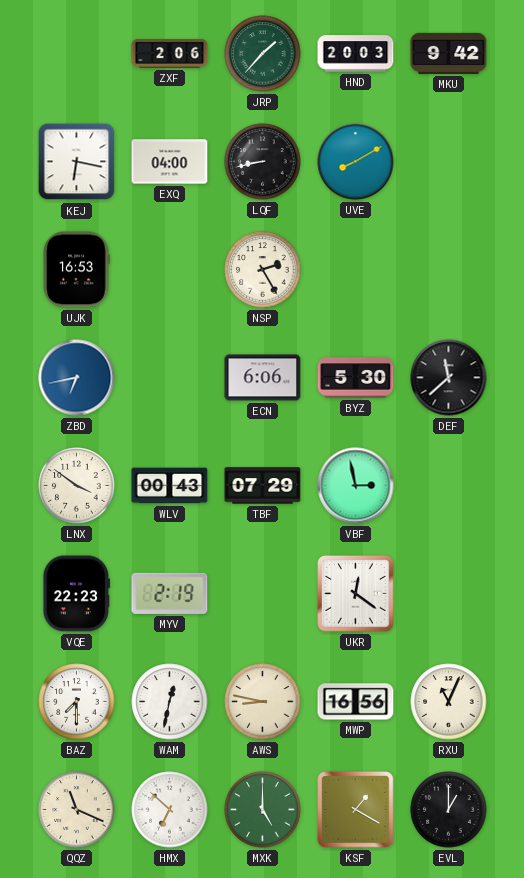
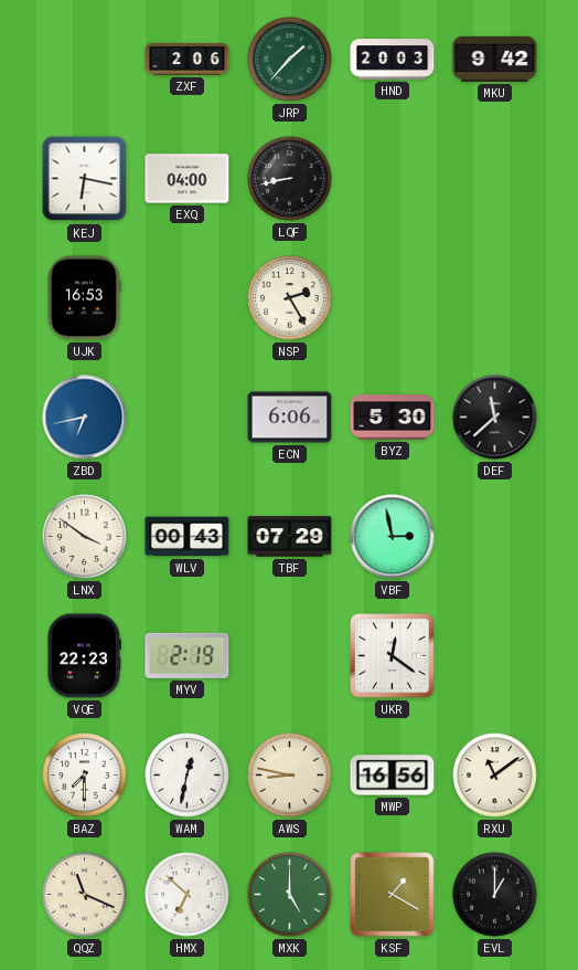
UVE: 8:10 -> none (356, 162)
RXU: 11:04 -> 11:09 (495, 776)
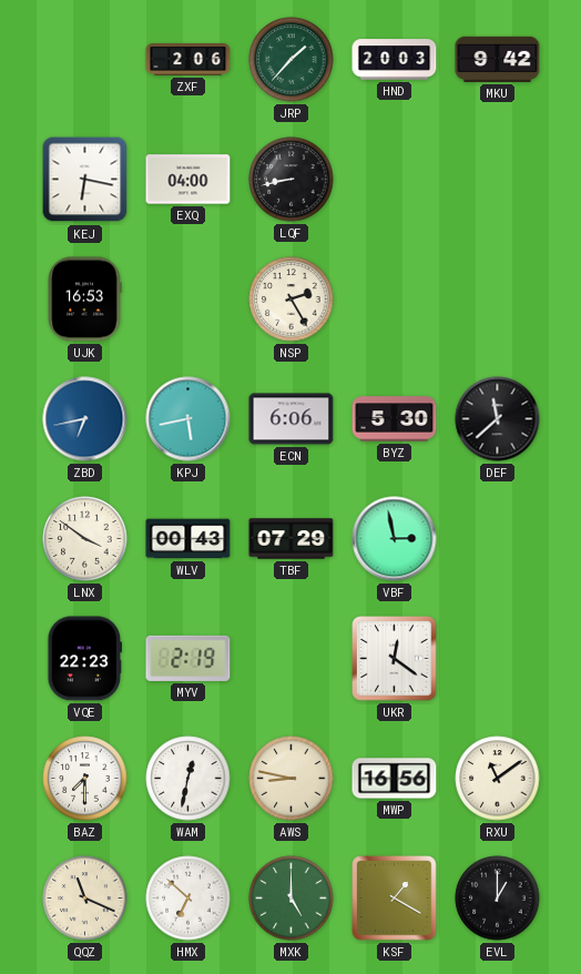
KPJ: none -> 5:43 (188, 419)
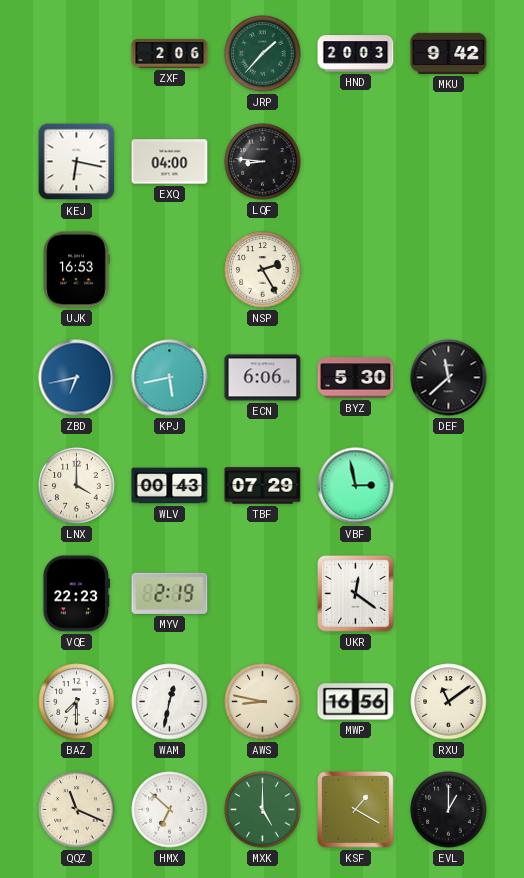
LQF: 8:43 -> 8:46 (263, 162)
LNX: 3:51 -> 4:00 (77, 486)
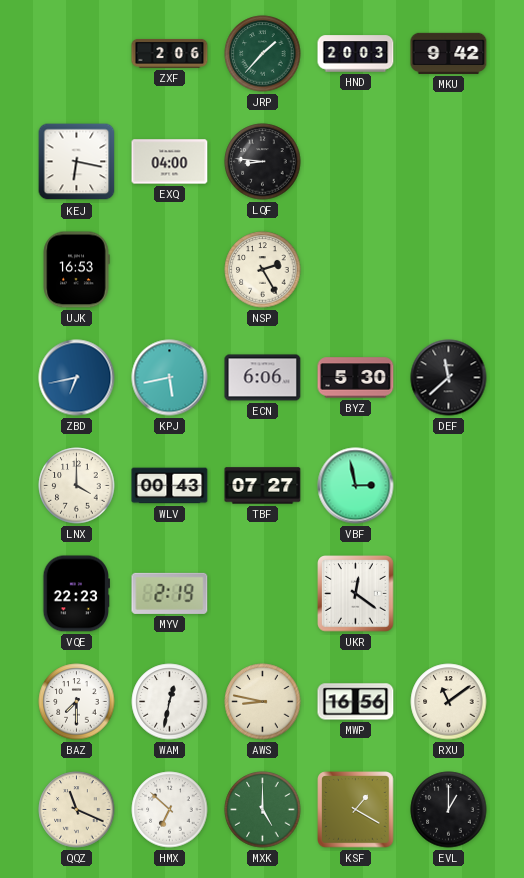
TBF: 07:29 -> 07:27 (263, 486)
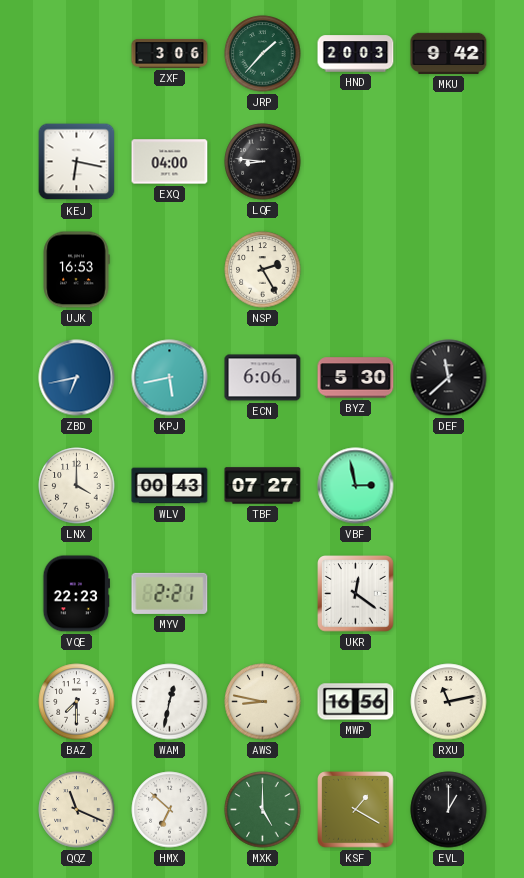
ZXF: 2:06 -> 3:06 (170, 53)
MYV: 2:19 -> 2:21 (170, 593)
RXU: 11:09 -> 11:13 (449, 702)
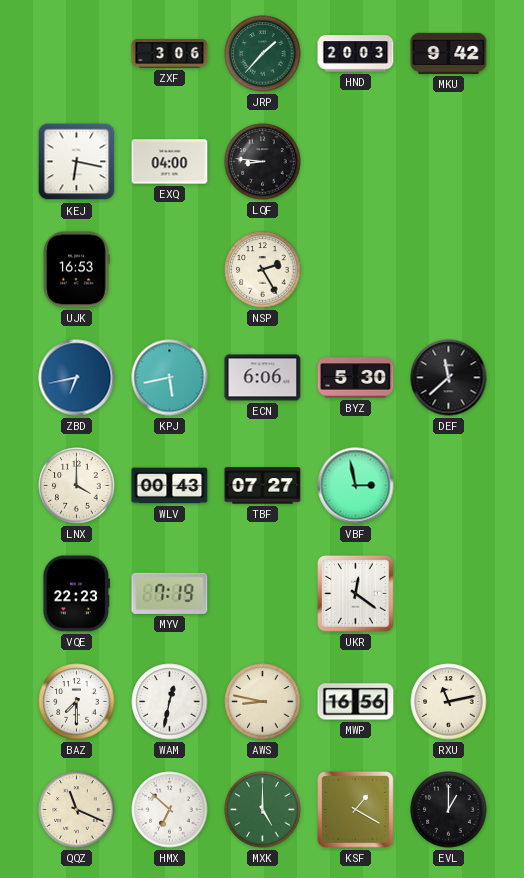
MYV: 2:21 -> 7:19 (170, 593)
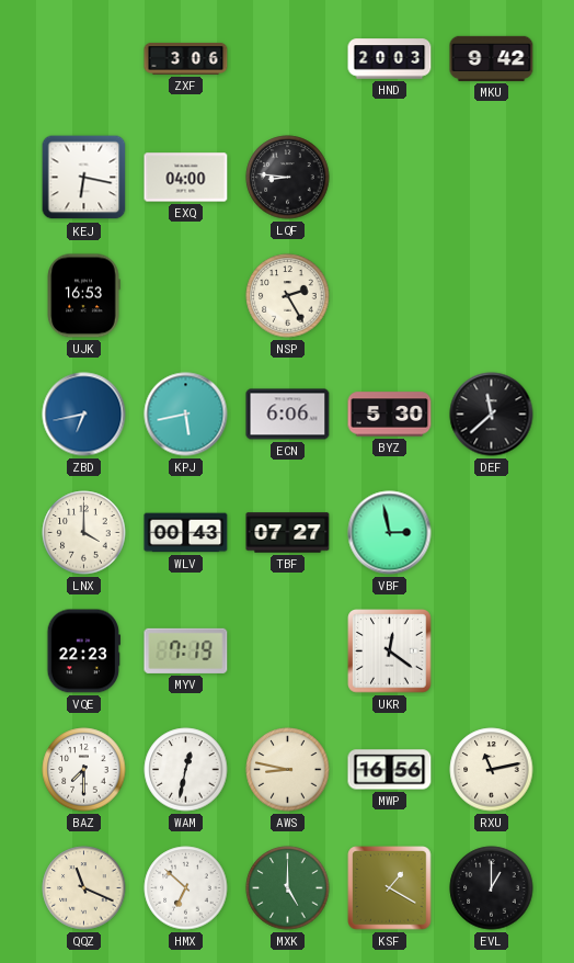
JRP: 1:37 -> none (263, 54)
